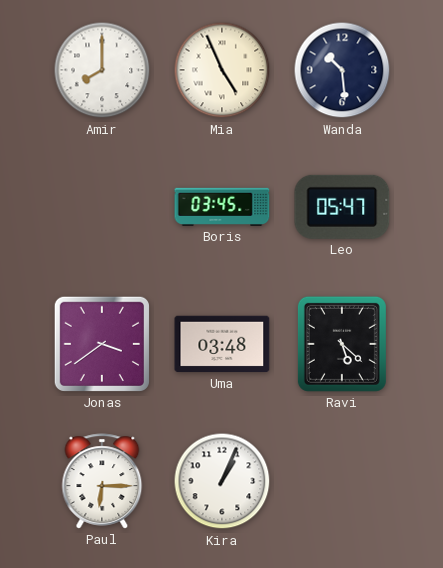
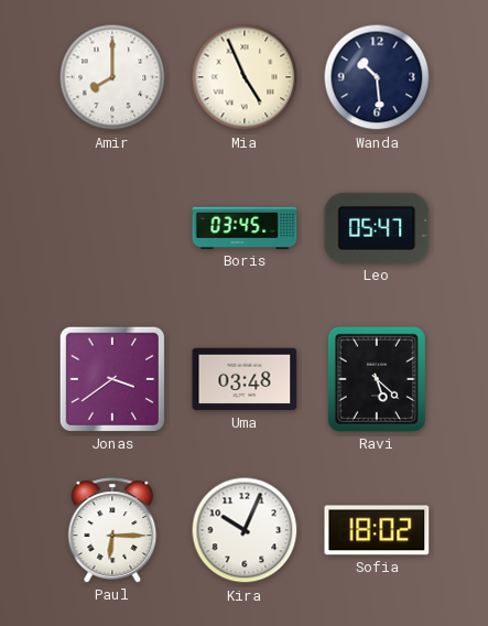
Kira: 1:04 -> 10:04 (245, 530)
Sofia: none -> 18:02 (377, 530)
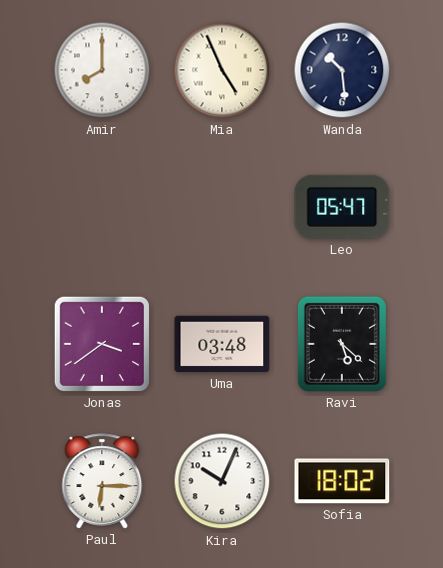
Boris: 03:45 -> none (245, 228)
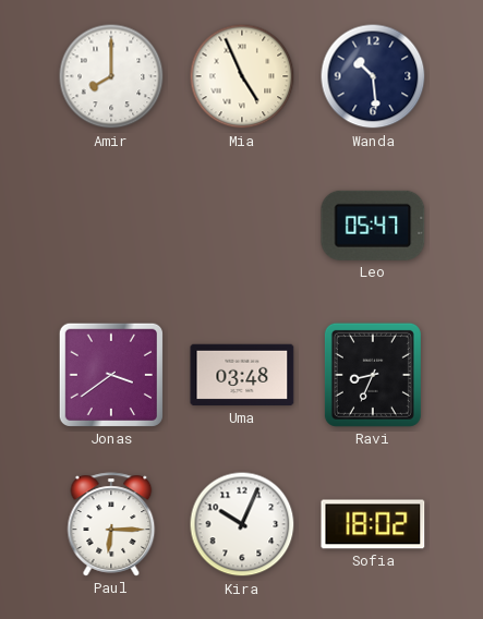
Ravi: 5:22 -> 8:34 (373, 375)
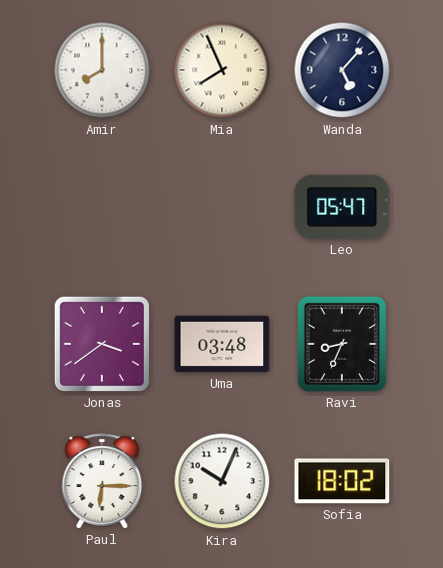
Mia: 4:56 -> 7:56 (222, 70)
Wanda: 10:29 -> 5:07 (342, 70)
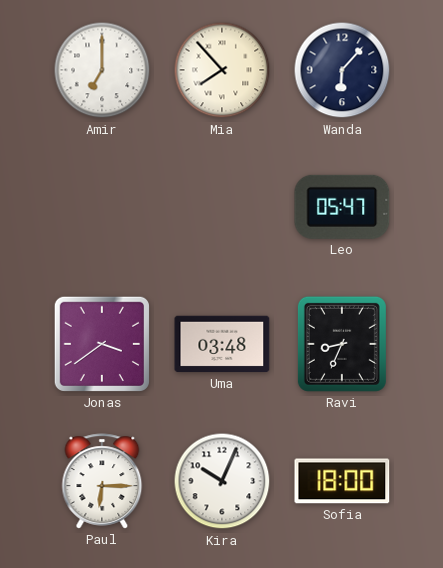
Amir: 8:00 -> 7:00 (102, 70)
Mia: 7:56 -> 7:53 (222, 70)
Wanda: 5:07 -> 6:07 (342, 70)
Sofia: 18:02 -> 18:00 (342, 481)
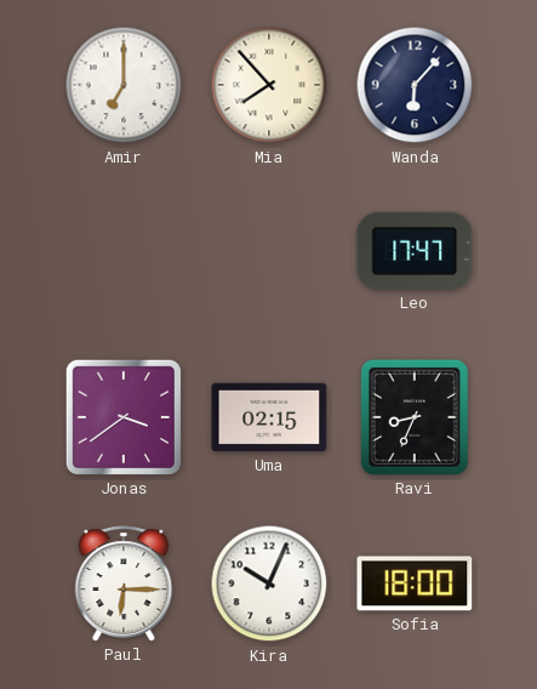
Leo: 05:47 -> 17:47 (415, 251)
Uma: 03:48 -> 02:15 (269, 417)
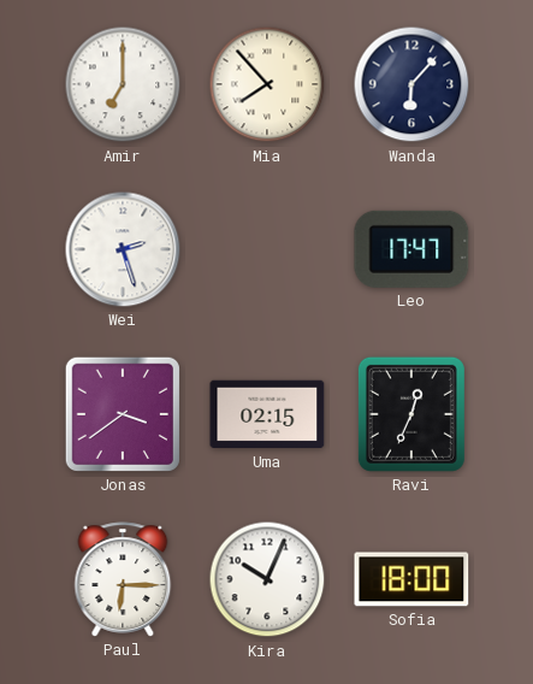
Wei: none -> 2:27 (123, 249)
Ravi: 8:34 -> 12:34 (411, 414)
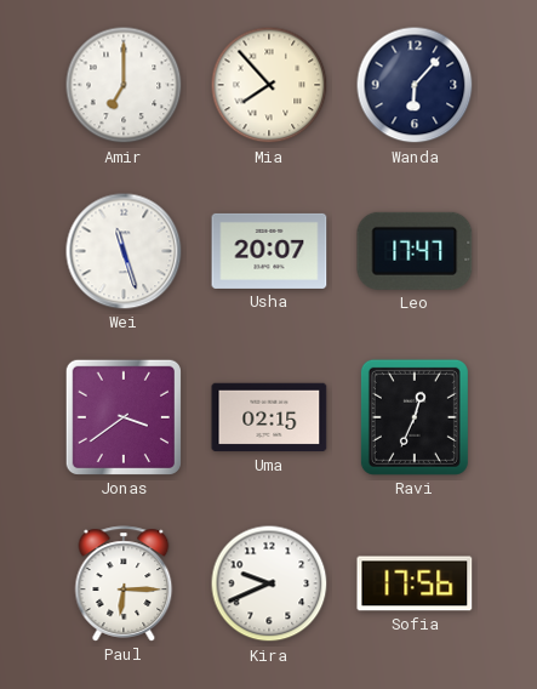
Wei: 2:27 -> 11:27 (124, 251)
Usha: none -> 20:07 (269, 251)
Kira: 10:04 -> 9:41 (269, 583)
Sofia: 18:00 -> 17:56 (415, 583)
